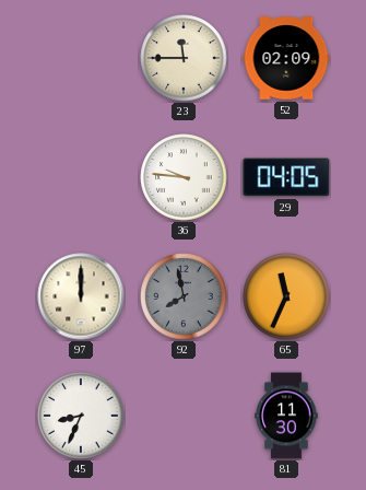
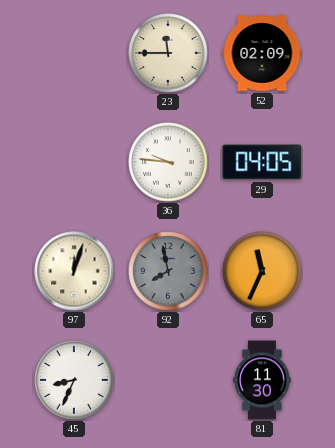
97: 12:00 -> 12:03 (74, 271)
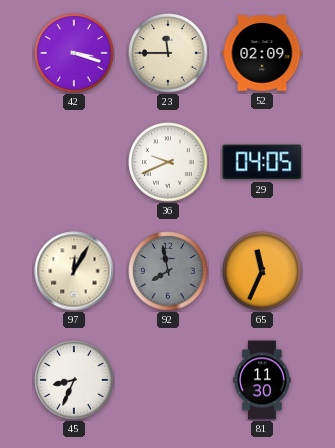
42: none -> 3:18 (74, 53)
36: 9:46 -> 9:41 (168, 162)
97: 12:03 -> 12:05 (74, 271)
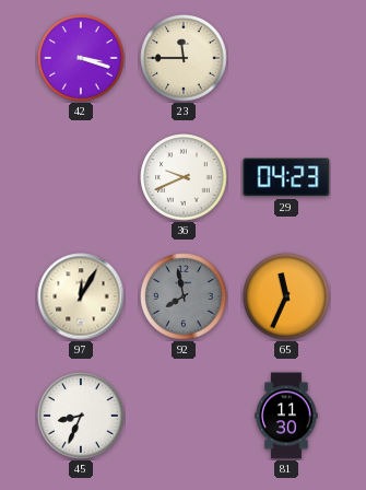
52: 02:09 -> none (262, 53)
29: 04:05 -> 04:23 (286, 177)
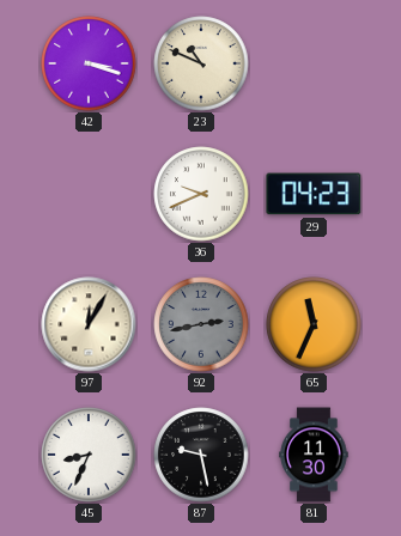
23: 11:45 -> 10:49 (201, 63)
92: 7:58 -> 2:43 (201, 324)
87: none -> 9:28 (201, 455)
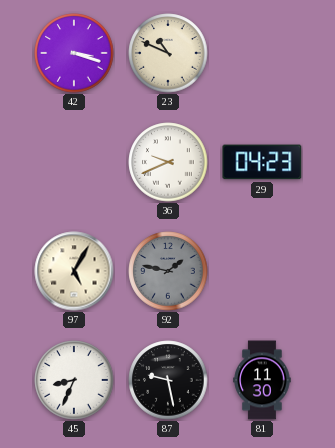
97: 12:05 -> 5:05 (74, 271)
92: 2:43 -> 1:47 (168, 271)
65: 11:34 -> none (314, 324)
